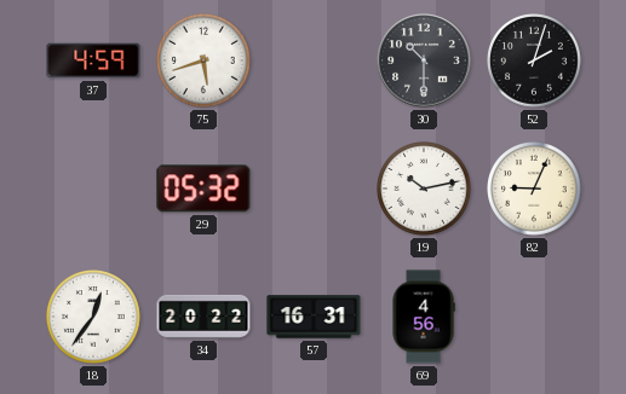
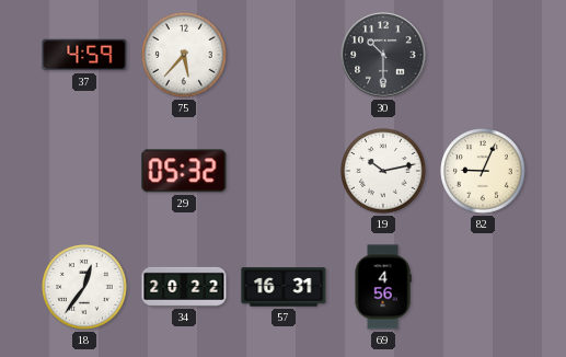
75: 5:42 -> 5:37 (185, 56)
52: 2:03 -> none (535, 62)
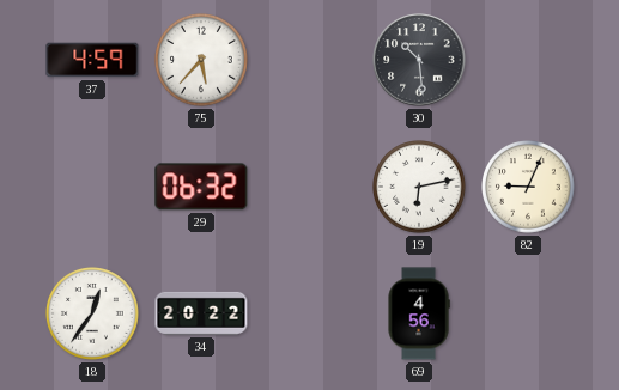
30: 10:30 -> 10:29 (419, 60)
29: 05:32 -> 06:32 (201, 187)
19: 10:13 -> 6:13 (420, 188)
57: 16:31 -> none (284, 287)
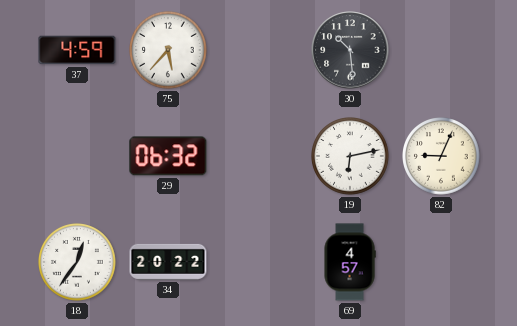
69: 4:56 -> 4:57 (350, 262)
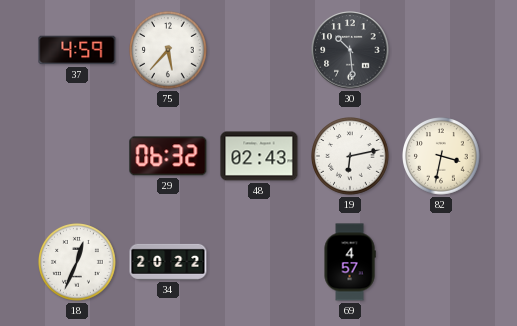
48: none -> 02:43 (259, 156)
82: 9:04 -> 3:32 (442, 157)
18: 12:36 -> 12:34 (78, 263)
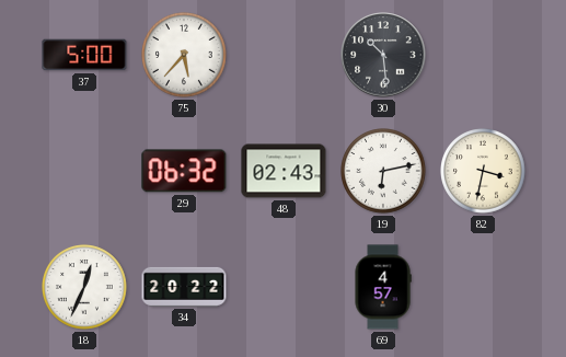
37: 4:59 -> 5:00 (84, 55)
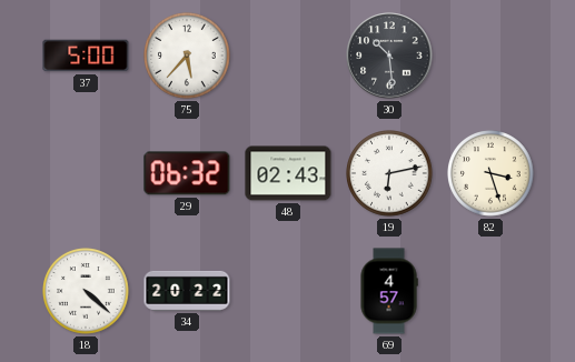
82: 3:32 -> 3:27 (492, 174)
18: 12:34 -> 4:22 (87, 292)
